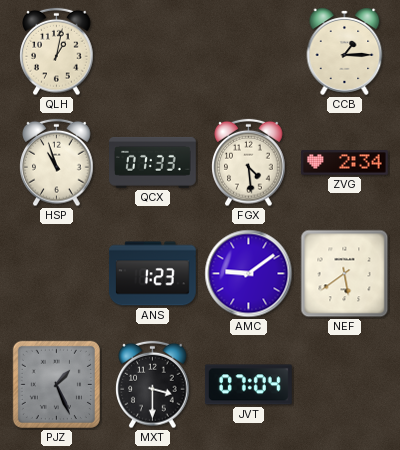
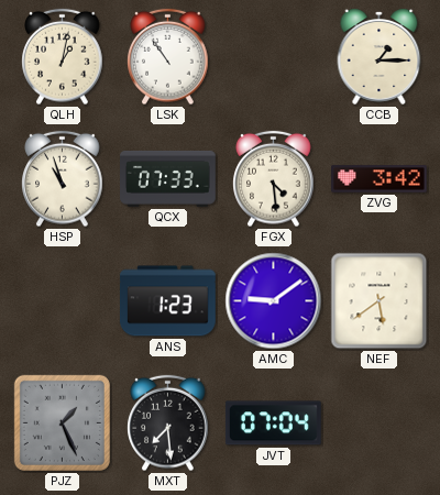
LSK: none -> 10:54 (168, 57)
ZVG: 2:34 -> 3:42 (380, 179)
MXT: 3:30 -> 7:29 (168, 424)
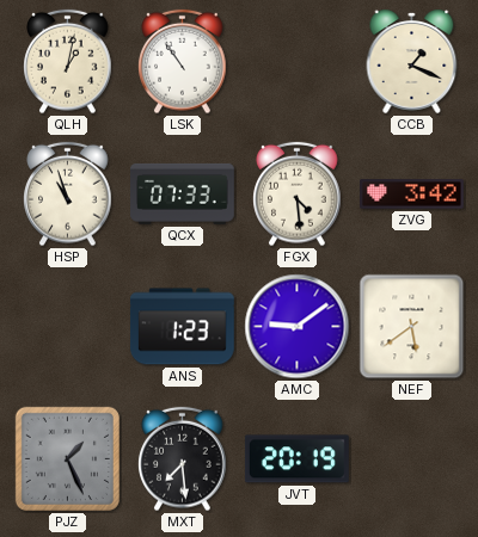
CCB: 1:15 -> 1:19 (412, 61)
JVT: 07:04 -> 20:19 (296, 459)
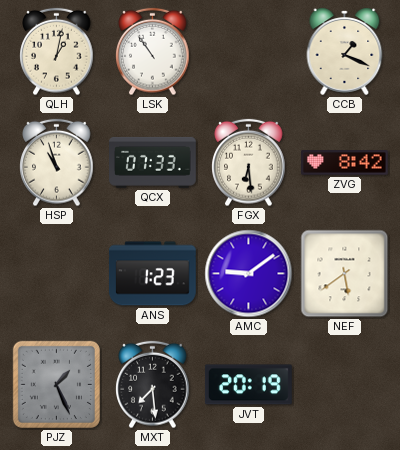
FGX: 4:29 -> 6:29 (249, 163)
ZVG: 3:42 -> 8:42 (345, 163)
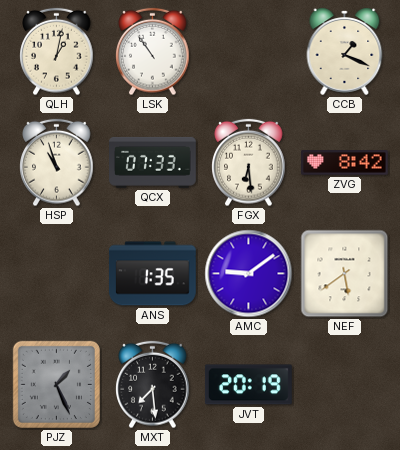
ANS: 1:23 -> 1:35 (152, 274)
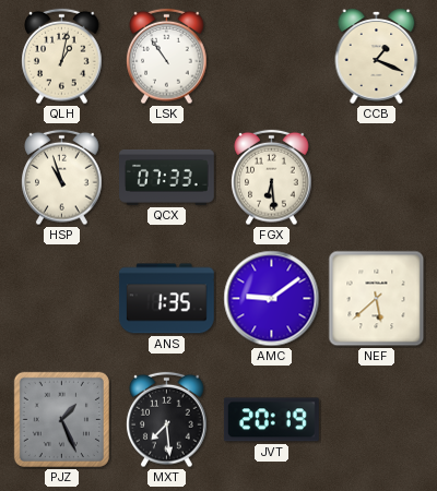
ZVG: 8:42 -> none (345, 163)
NEF: 5:39 -> 5:38 (377, 299)
